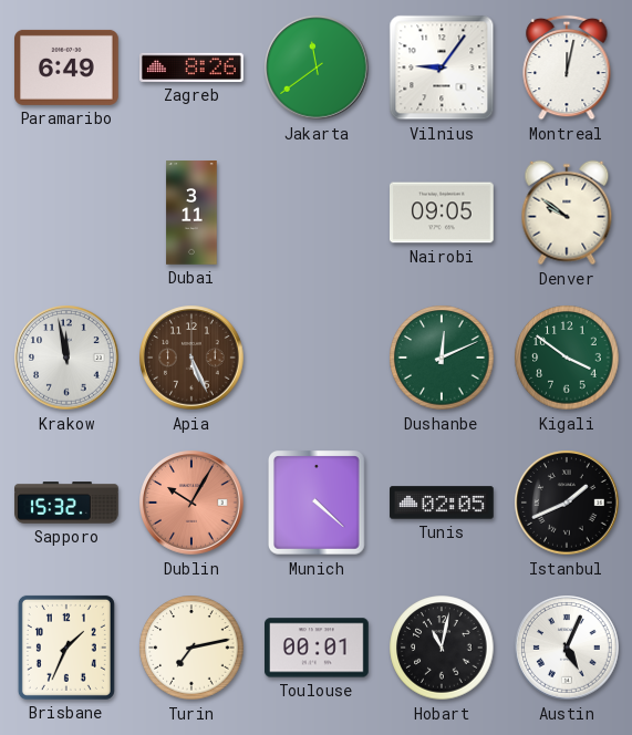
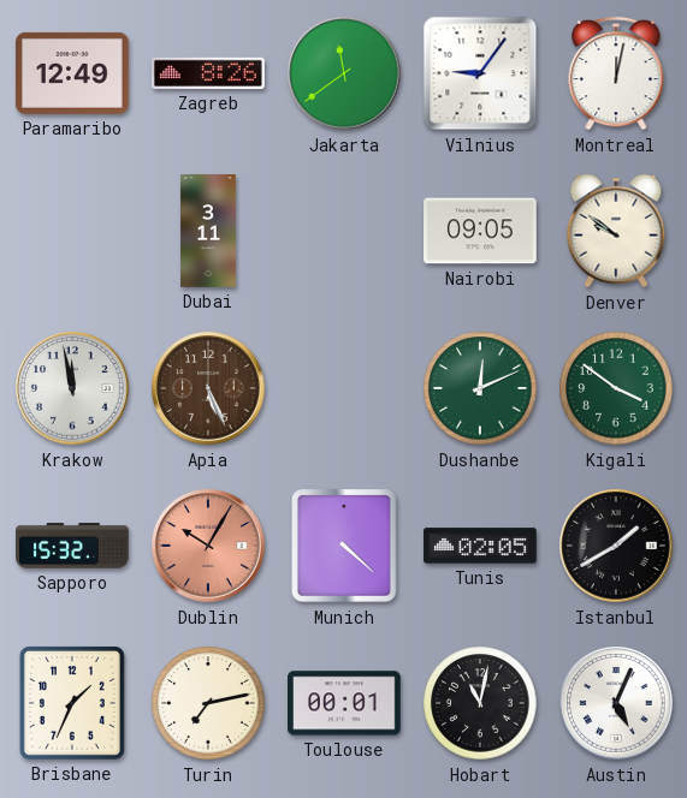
Paramaribo: 6:49 -> 12:49 (73, 73)
Istanbul: 1:41 -> 1:40 (616, 546)
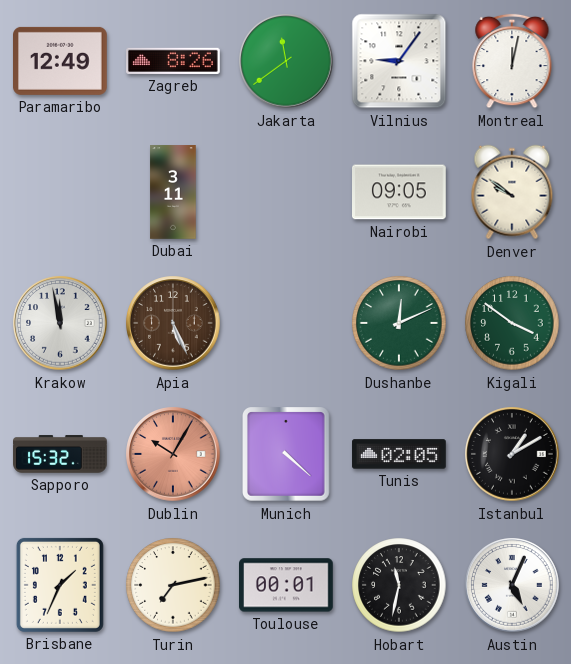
Istanbul: 1:40 -> 1:10 (512, 454)
Hobart: 11:02 -> 11:32 (399, 585)
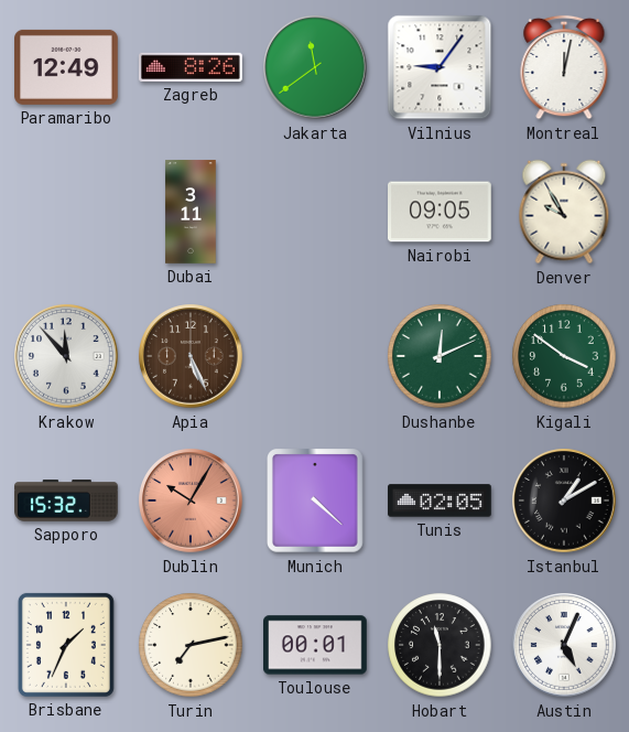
Denver: 9:51 -> 9:55 (564, 212)
Krakow: 11:58 -> 11:53 (66, 356)
Hobart: 11:32 -> 11:30 (440, 645)
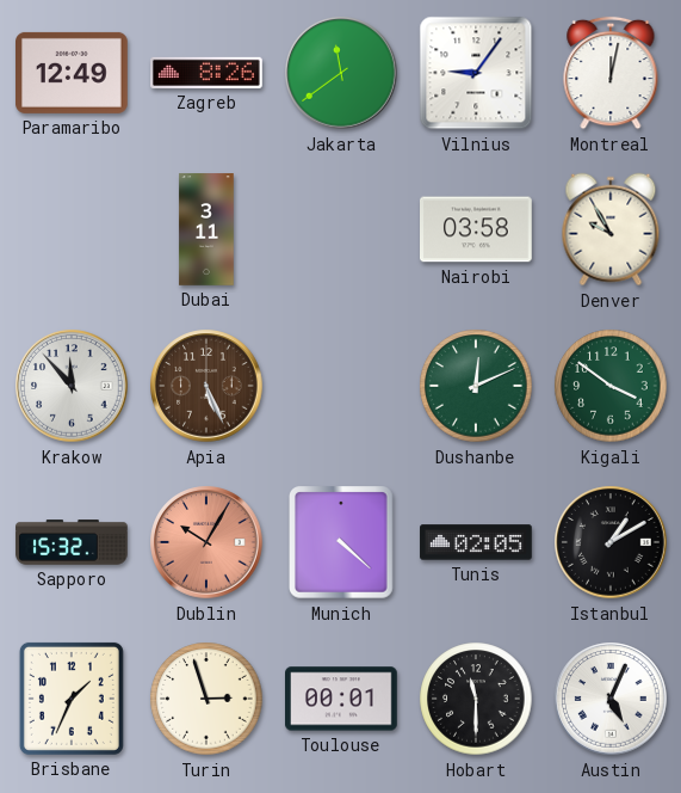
Nairobi: 09:05 -> 03:58 (477, 229)
Turin: 7:13 -> 2:57 (206, 699)
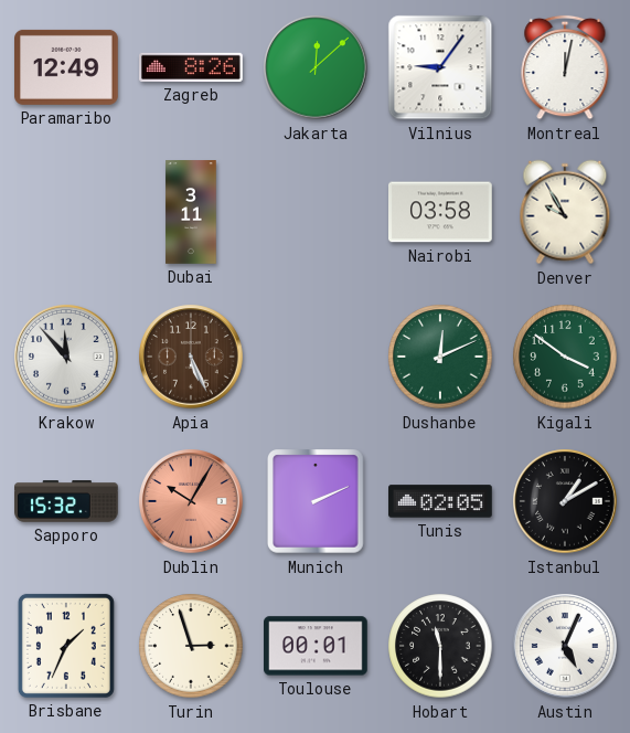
Jakarta: 11:39 -> 12:08 (316, 67)
Munich: 4:22 -> 2:11 (317, 501)
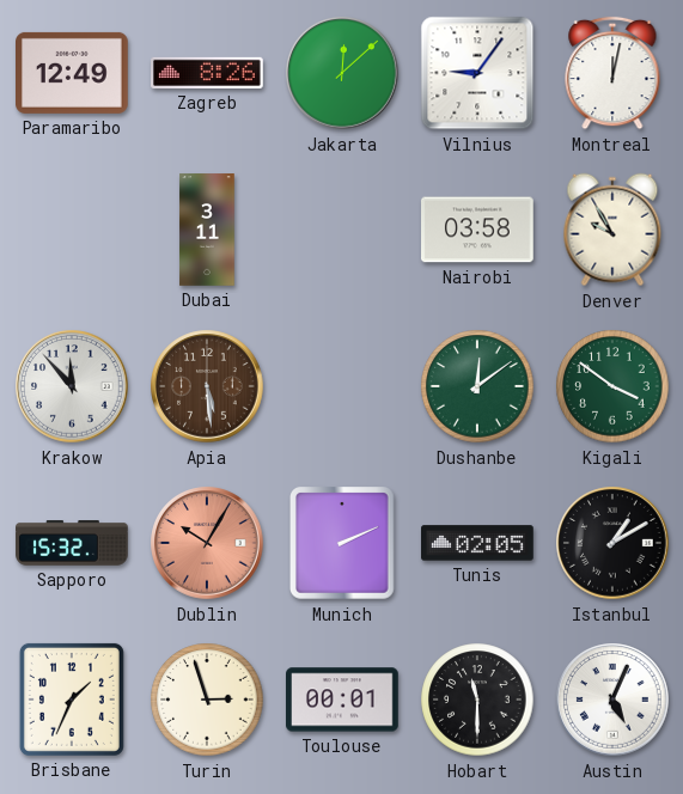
Apia: 5:26 -> 5:29 (207, 386)
Dushanbe: 12:11 -> 12:09 (477, 386)
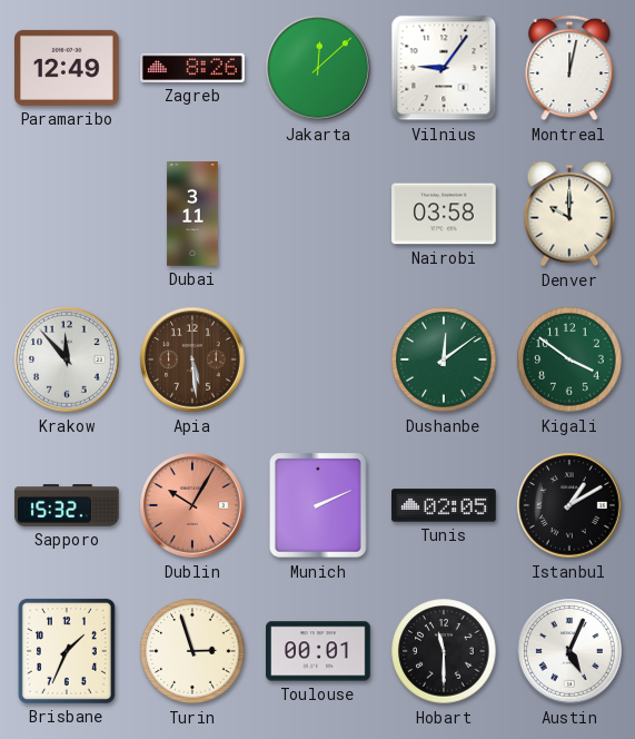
Denver: 9:55 -> 10:00 (569, 214)
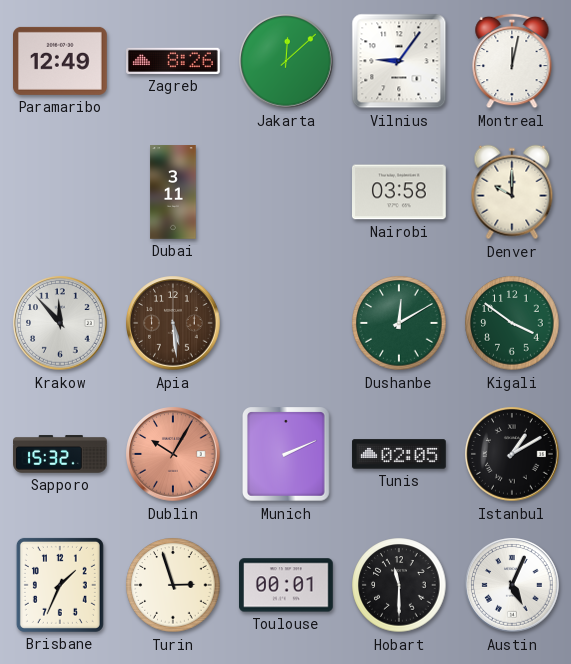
Dushanbe: 12:09 -> 12:10 (399, 323)
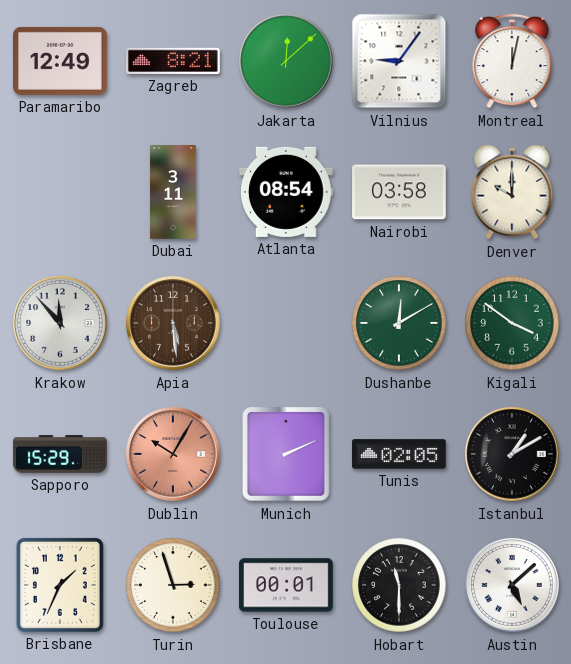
Zagreb: 8:26 -> 8:21 (174, 61)
Atlanta: none -> 08:54 (287, 192)
Sapporo: 15:32 -> 15:29 (60, 454)
Austin: 5:04 -> 5:08 (512, 585)
